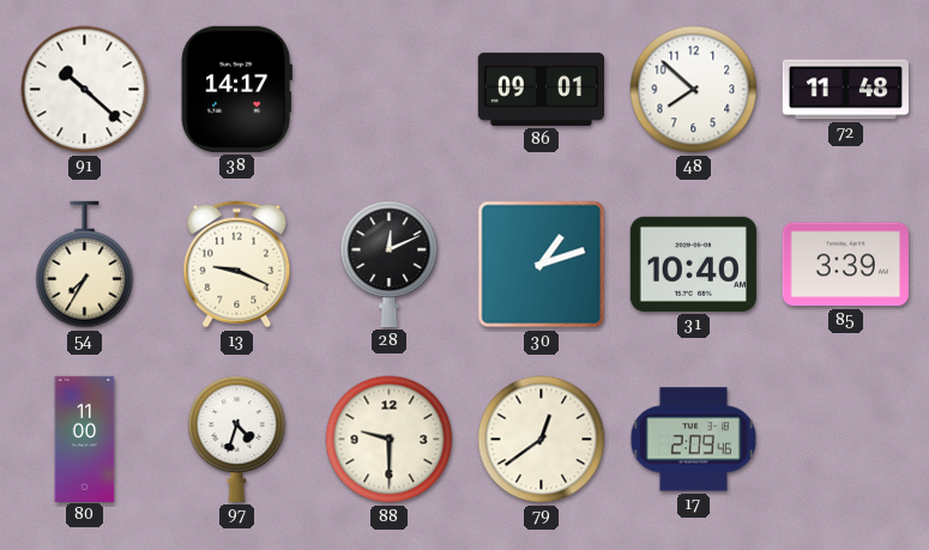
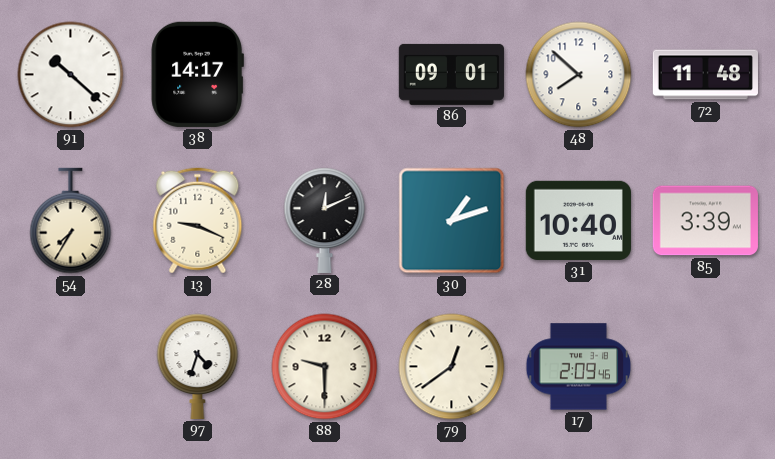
80: 11:00 -> none (85, 439)
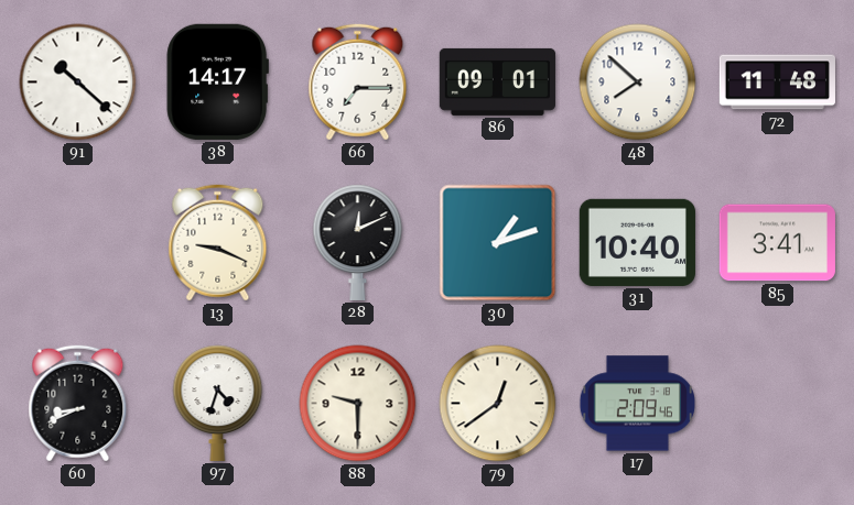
66: none -> 7:15 (358, 83)
54: 7:35 -> none (71, 221)
85: 3:39 -> 3:41 (777, 243)
60: none -> 8:41 (78, 404)
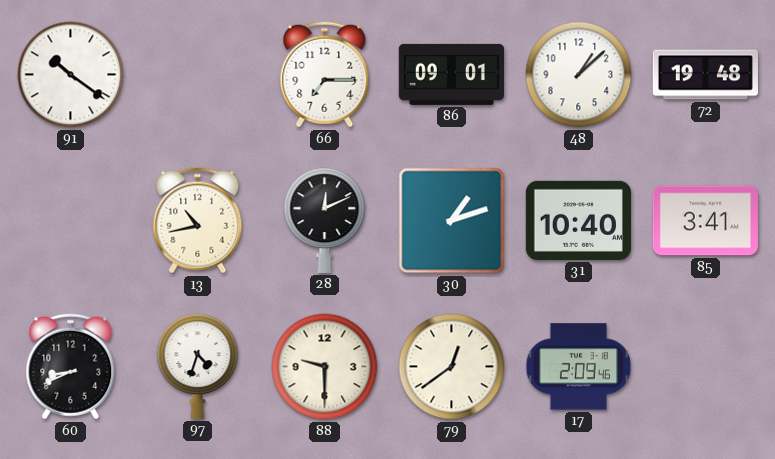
91: 10:22 -> 10:21 (71, 75)
38: 14:17 -> none (217, 81)
48: 7:52 -> 1:08 (579, 75)
72: 11:48 -> 19:48 (705, 75)
13: 9:19 -> 10:43 (198, 221)
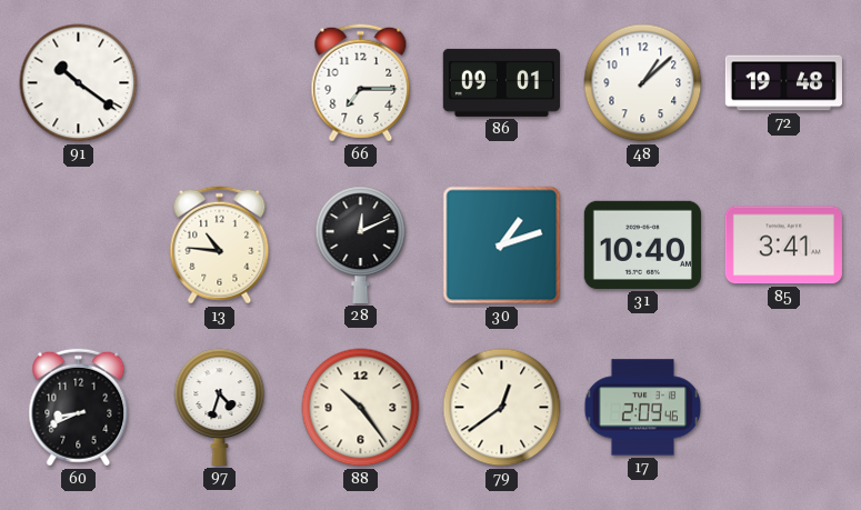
13: 10:43 -> 10:46 (220, 246)
88: 9:30 -> 10:24 (361, 408)
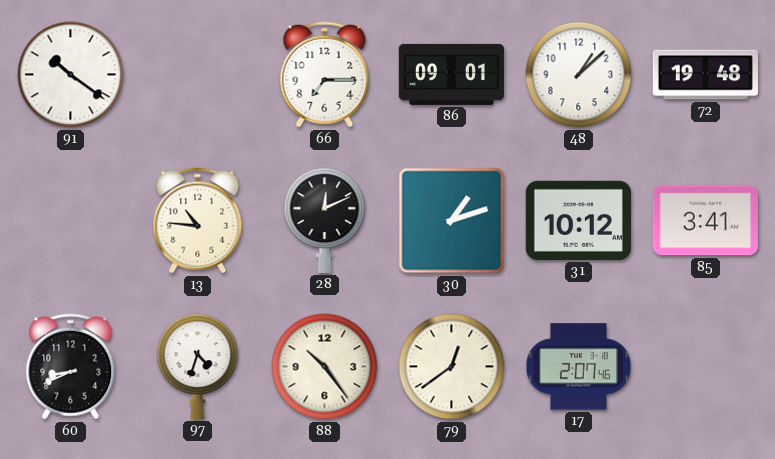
31: 10:40 -> 10:12 (578, 220)
17: 2:09 -> 2:07 (579, 367)
